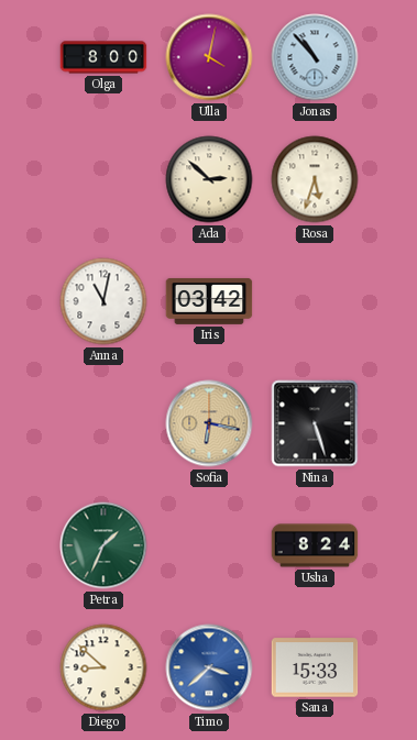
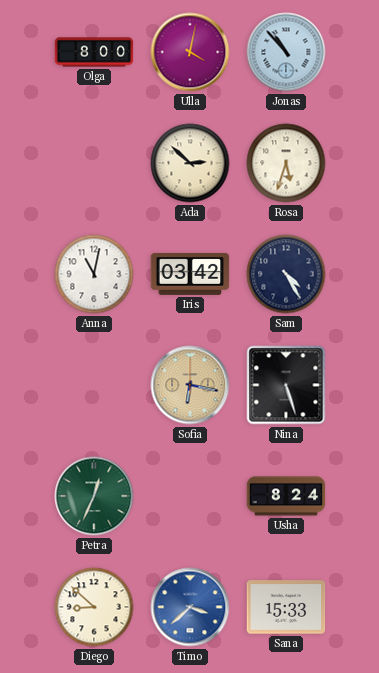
Sam: none -> 4:25 (286, 274)
Petra: 1:34 -> 12:34 (94, 496)
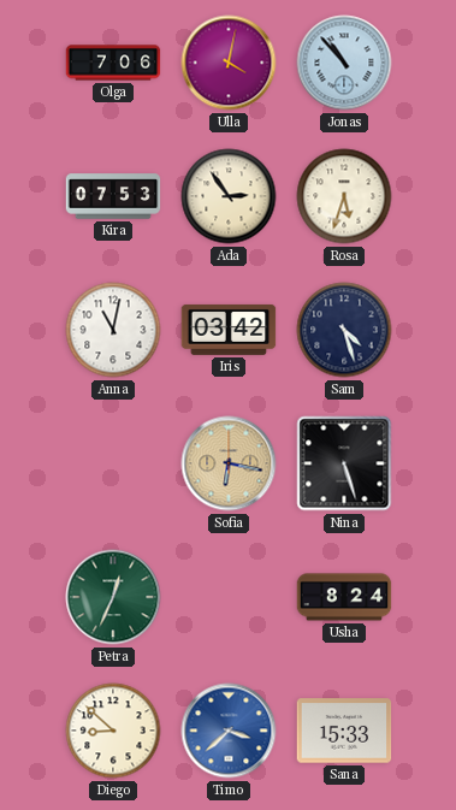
Olga: 8:00 -> 7:06 (113, 63)
Kira: none -> 07:53 (113, 196)
Ada: 2:52 -> 2:54 (229, 196)
Sam: 4:25 -> 4:27 (344, 330)
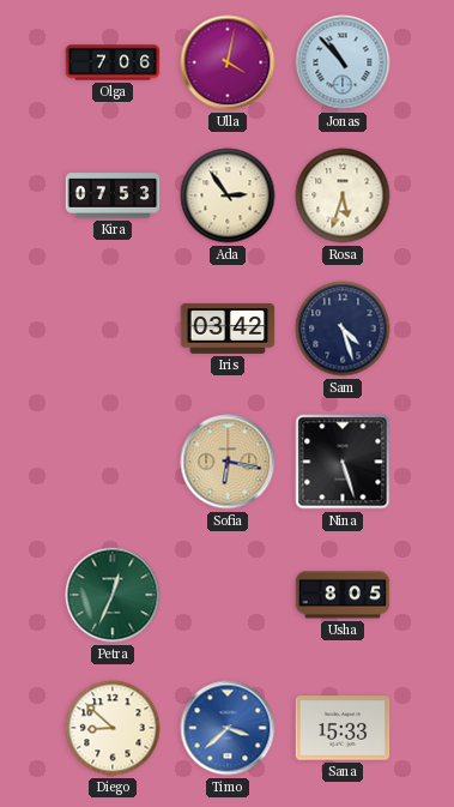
Anna: 11:02 -> none (113, 330)
Usha: 8:24 -> 8:05 (343, 595)
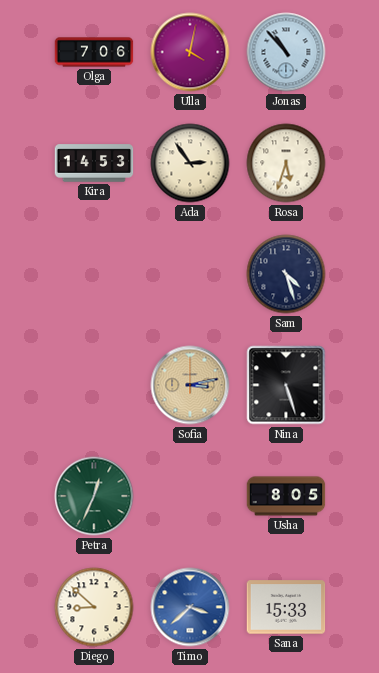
Kira: 07:53 -> 14:53 (94, 163)
Iris: 03:42 -> none (228, 329)
Sofia: 6:17 -> 3:13 (190, 385)
